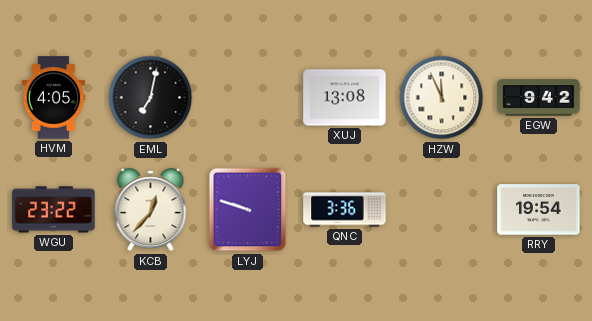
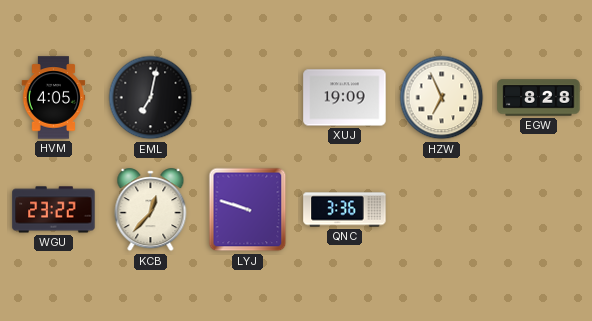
XUJ: 13:08 -> 19:09 (345, 98)
HZW: 11:56 -> 6:56 (442, 98)
EGW: 9:42 -> 8:28 (539, 98)
RRY: 19:54 -> none (539, 210)
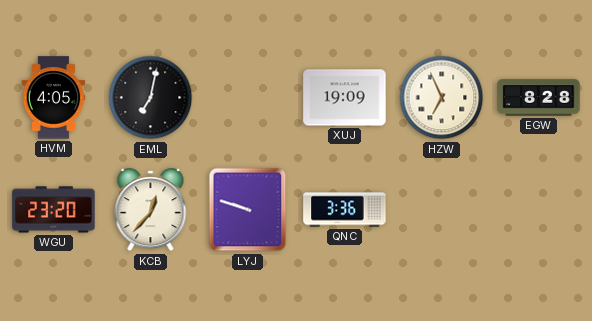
WGU: 23:22 -> 23:20 (54, 210)
